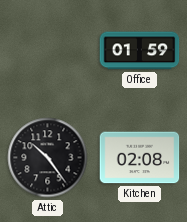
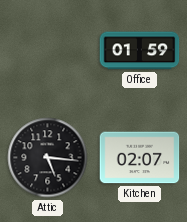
Attic: 10:24 -> 5:16 (48, 158)
Kitchen: 02:08 -> 02:07 (140, 158)
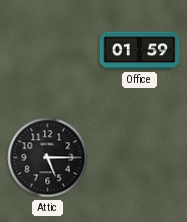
Attic: 5:16 -> 5:15 (48, 158)
Kitchen: 02:07 -> none (140, 158)
